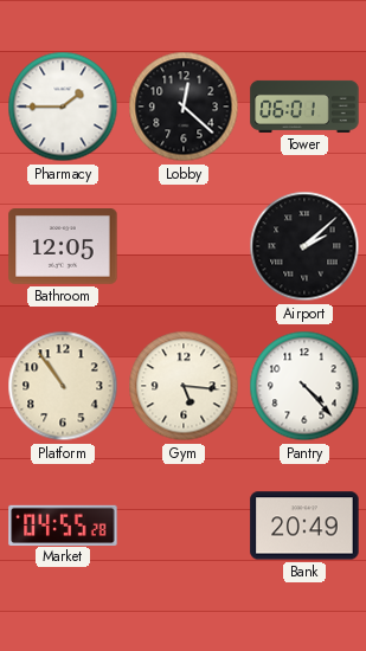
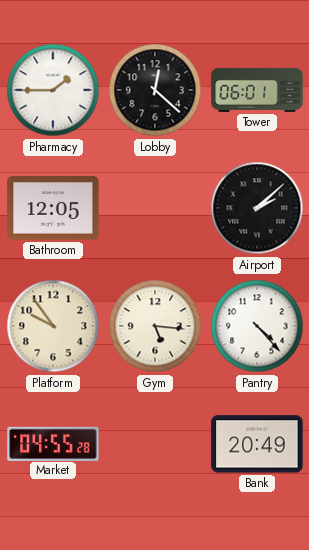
Platform: 10:54 -> 9:54 (53, 326)
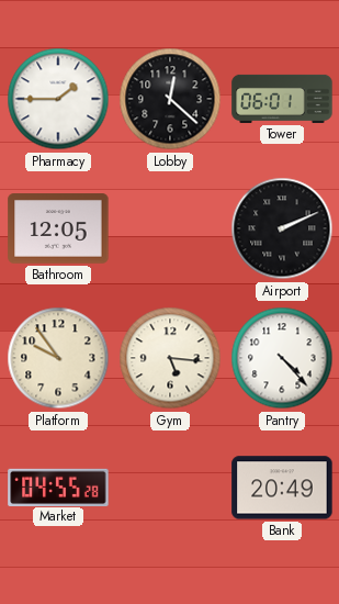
Airport: 2:08 -> 2:11 (282, 228)
